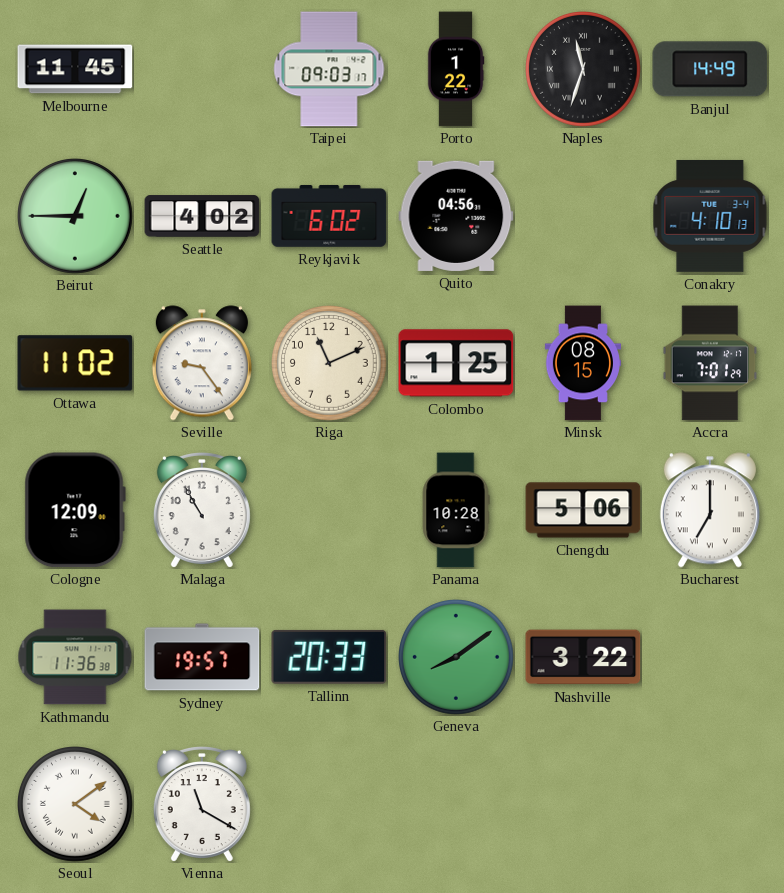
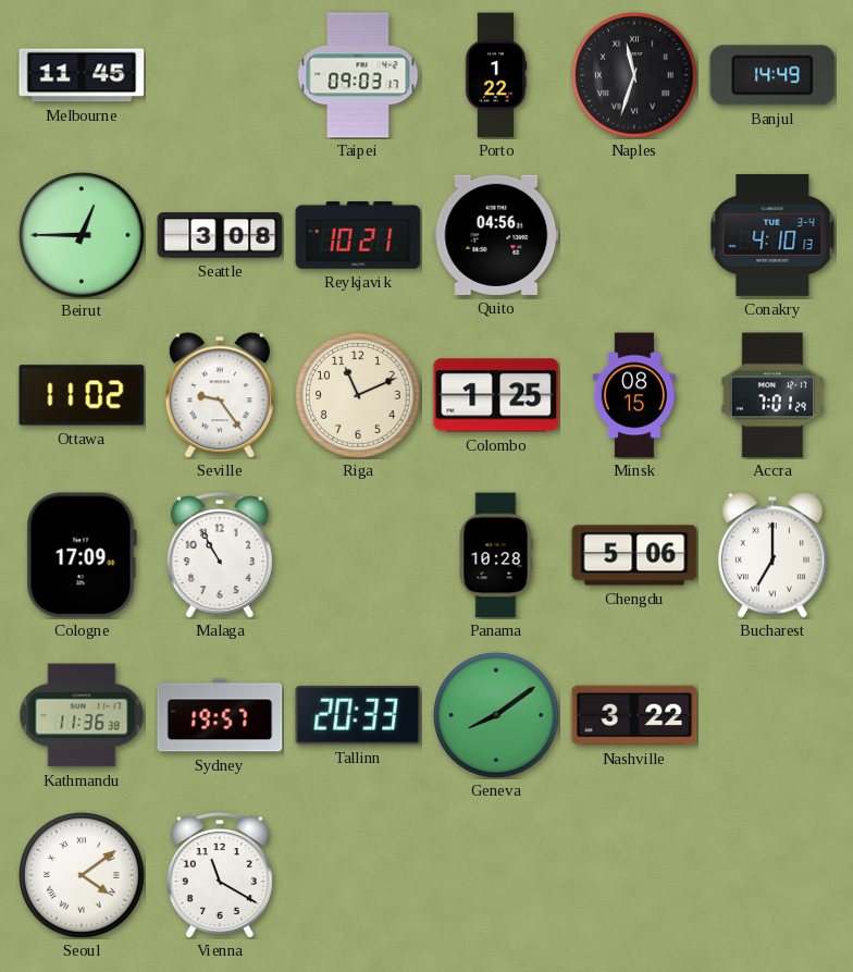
Seattle: 4:02 -> 3:08 (220, 235)
Reykjavik: 6:02 -> 10:21 (358, 235)
Cologne: 12:09 -> 17:09 (82, 555)
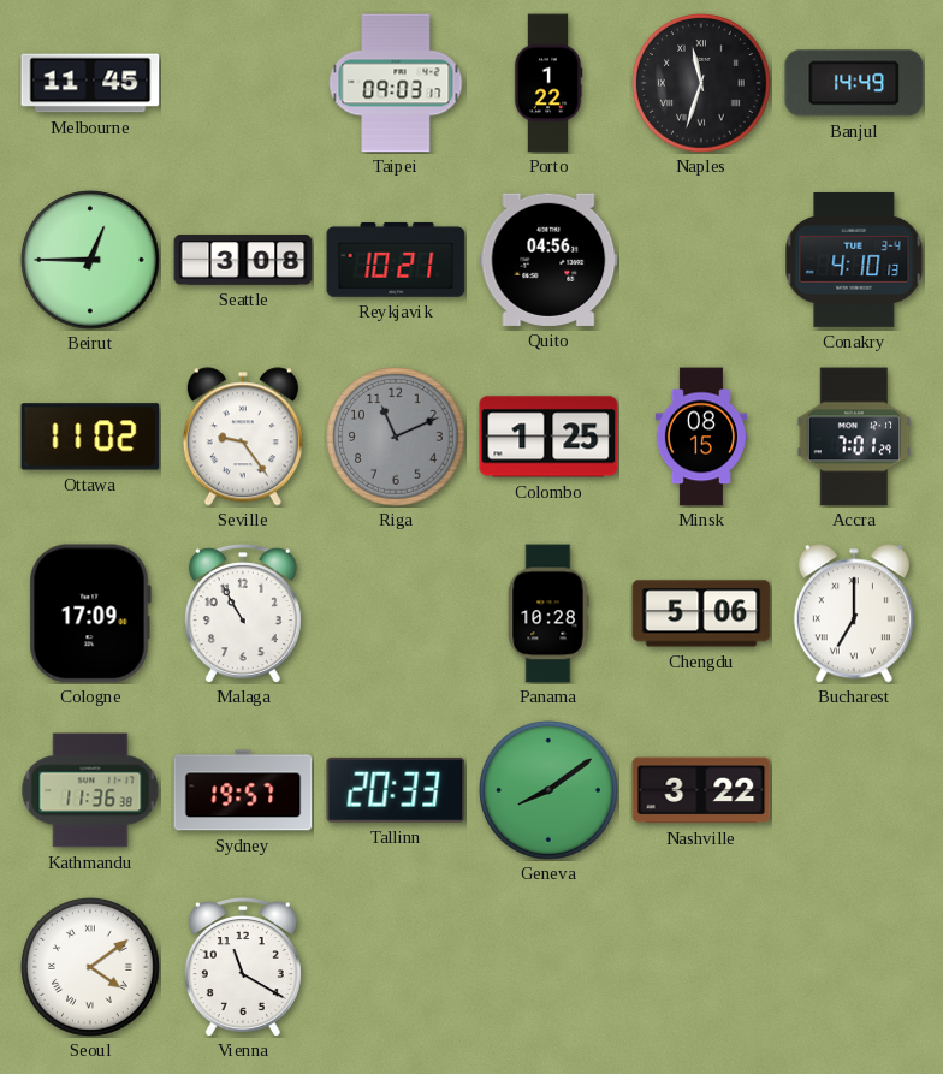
Riga dial: cream -> grey (397, 438)
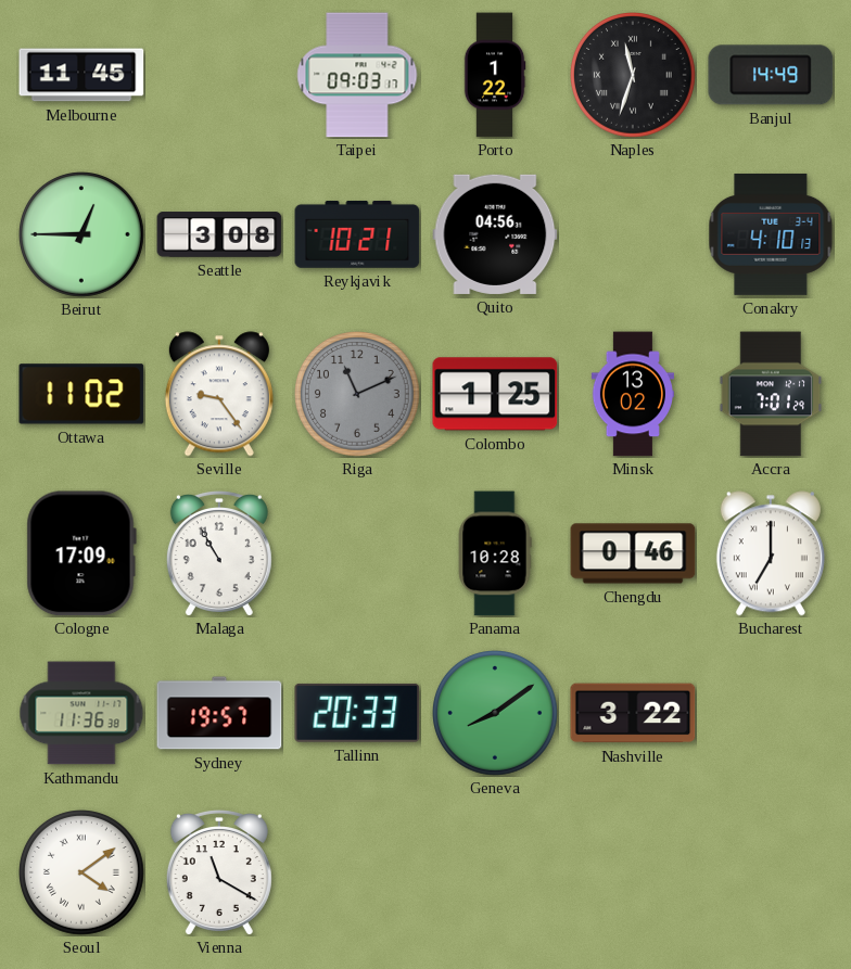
Minsk: 08:15 -> 13:02 (632, 394)
Chengdu: 5:06 -> 0:46 (633, 553)
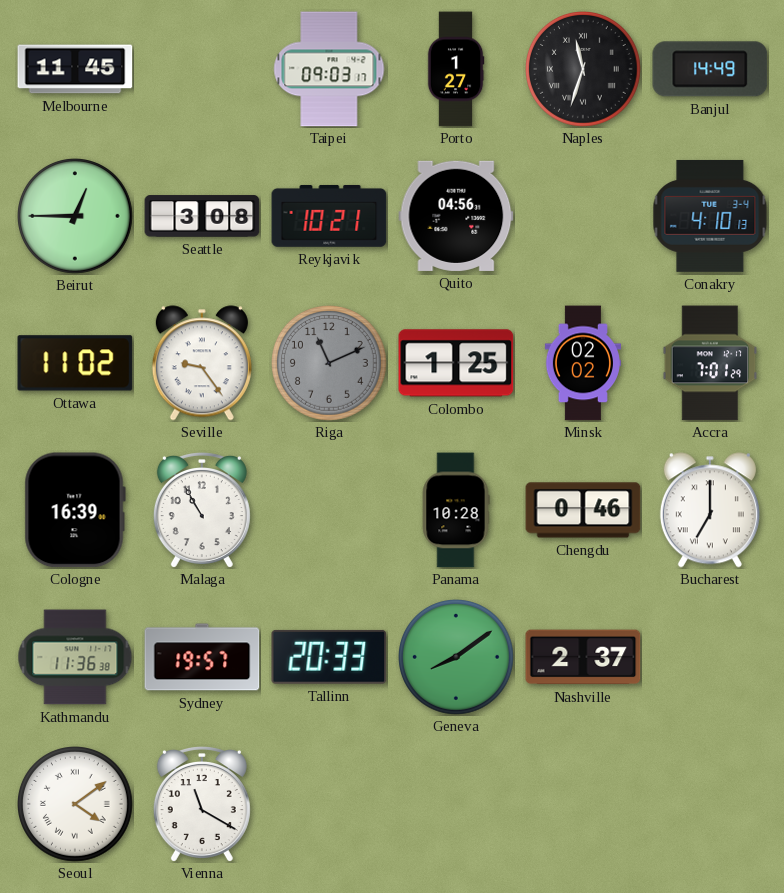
Porto: 1:22 -> 1:27 (456, 69)
Minsk: 13:02 -> 02:02 (582, 363)
Cologne: 17:09 -> 16:39 (75, 510)
Nashville: 3:22 -> 2:37 (583, 657)
